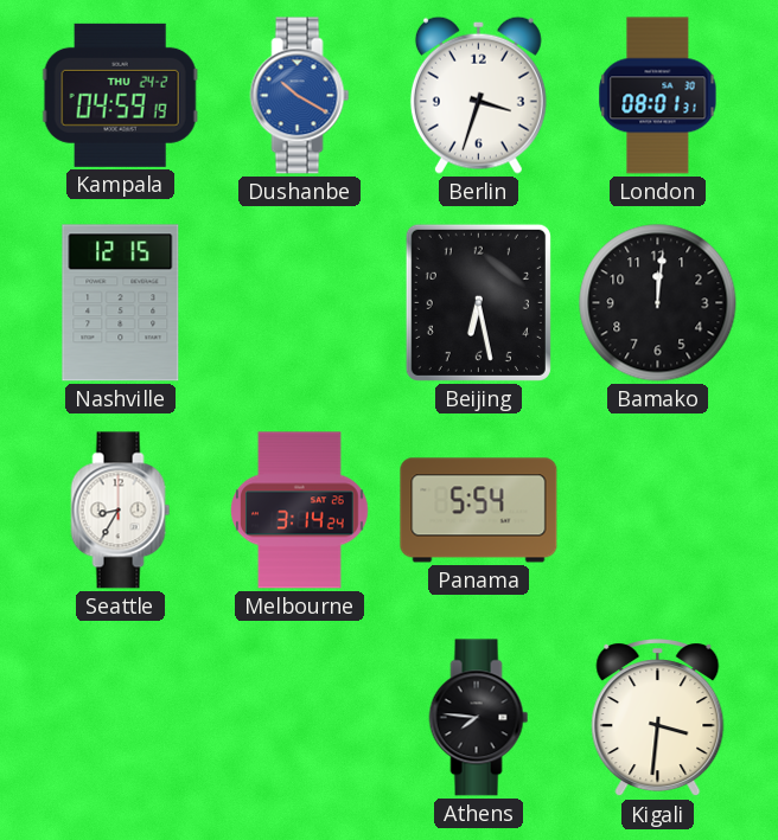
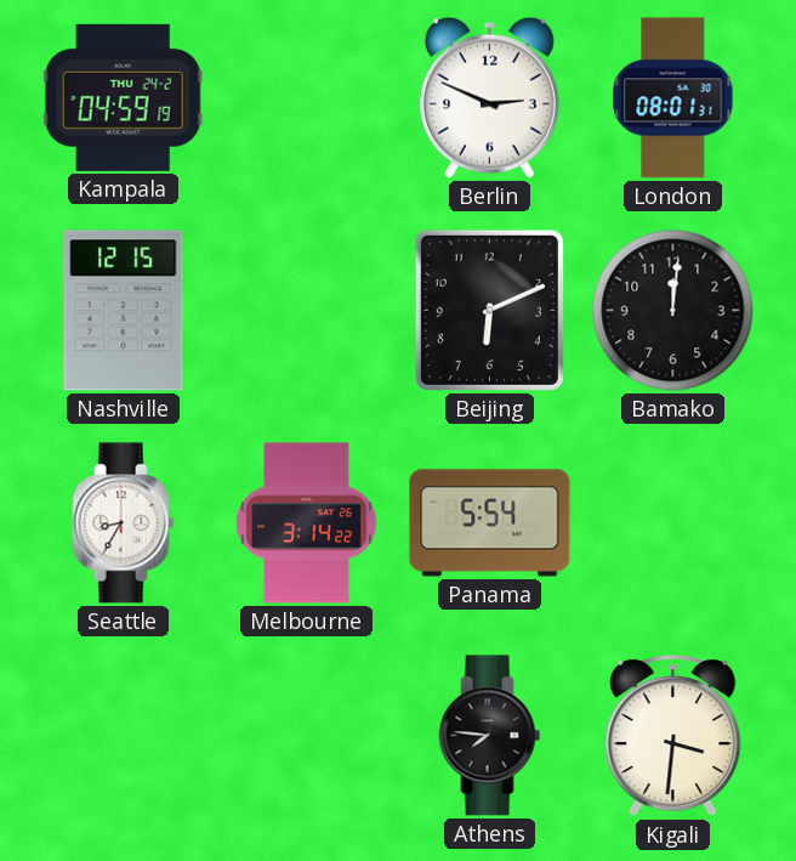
Dushanbe: 10:20 -> none (300, 96)
Berlin: 3:33 -> 2:49 (489, 97)
Beijing: 6:28 -> 6:11 (489, 310)
Melbourne: 3:14:24 -> 3:14:22 (307, 523)
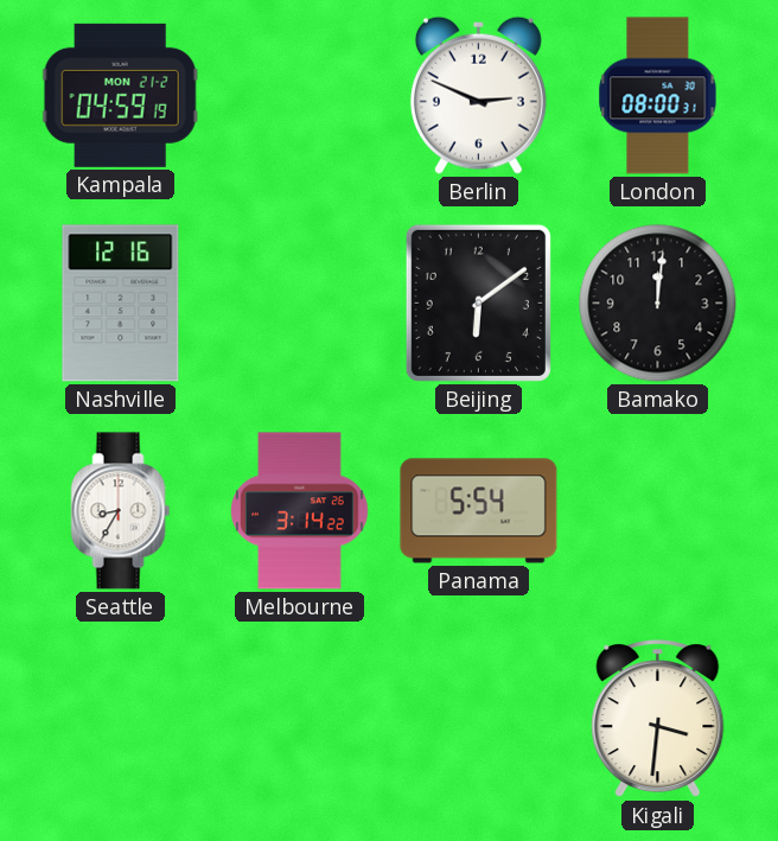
Kampala date: THU 24-2 -> MON 21-2 (120, 95)
London: 08:01 -> 08:00 (658, 96)
Nashville: 12:15 -> 12:16 (121, 304)
Beijing: 6:11 -> 6:09 (478, 302)
Athens: 7:46 -> none (490, 736)
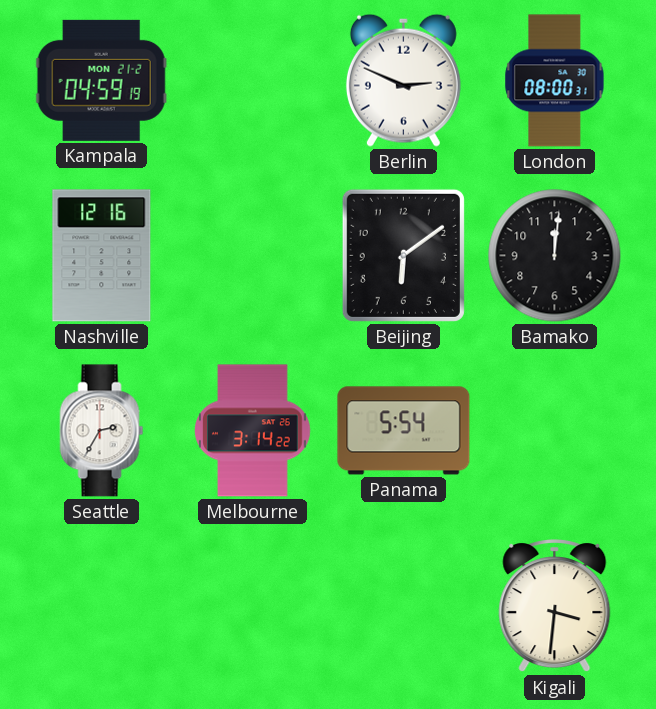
Seattle: 8:35 -> 2:35 (102, 431)
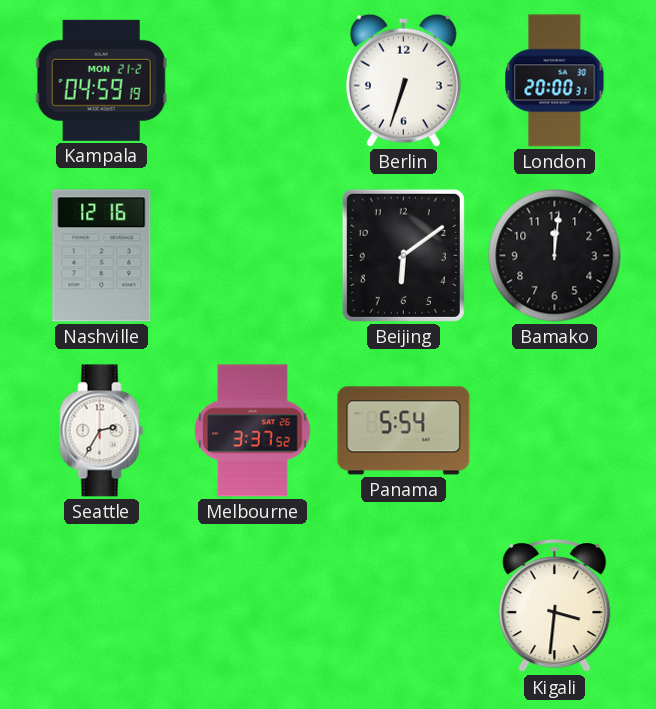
Berlin: 2:49 -> 6:33 (403, 80)
London: 08:00 -> 20:00 (555, 81)
Melbourne: 3:14 -> 3:37 (253, 431)
